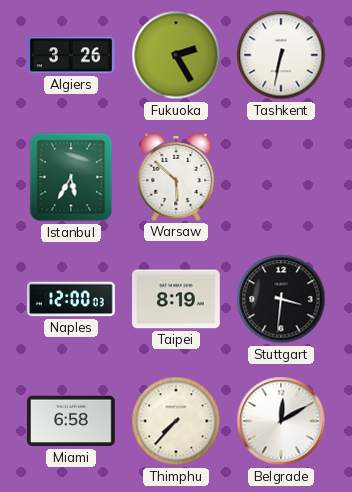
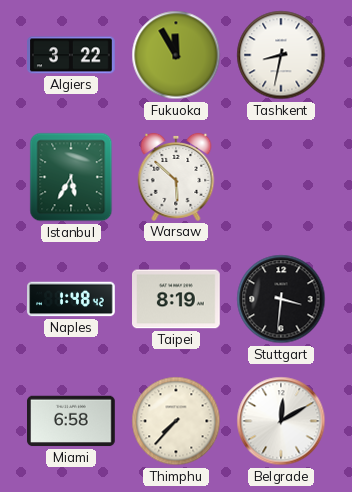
Algiers: 3:26 -> 3:22 (71, 55)
Fukuoka: 2:25 -> 11:55 (176, 55)
Tashkent: 6:32 -> 8:32 (281, 55)
Naples: 12:00 -> 1:48 (71, 299)
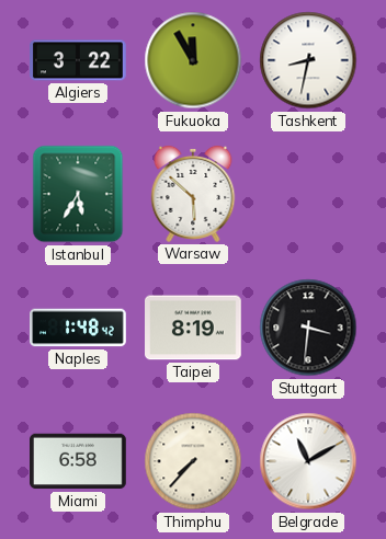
Belgrade: 12:10 -> 11:10 (308, 461)
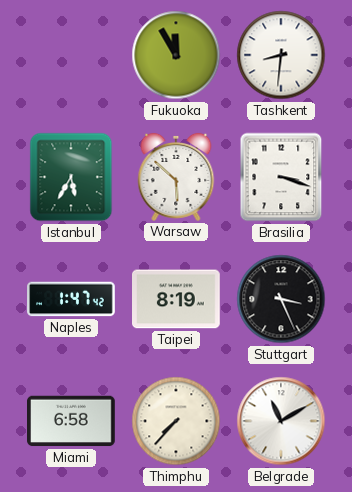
Algiers: 3:22 -> none (78, 60)
Tashkent: 8:32 -> 8:31 (281, 55)
Brasilia: none -> 3:18 (281, 177)
Naples: 1:48 -> 1:47 (71, 299)
Stuttgart: 3:31 -> 3:26 (281, 299)
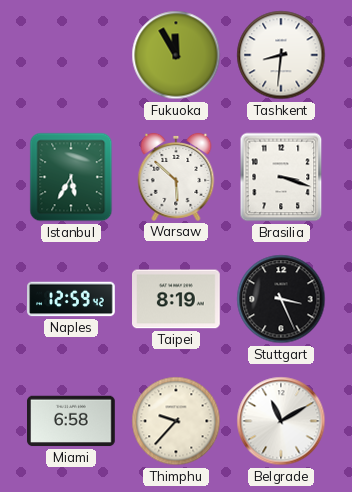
Naples: 1:47 -> 12:59 (71, 299)
Thimphu: 7:37 -> 9:37 (176, 421)
